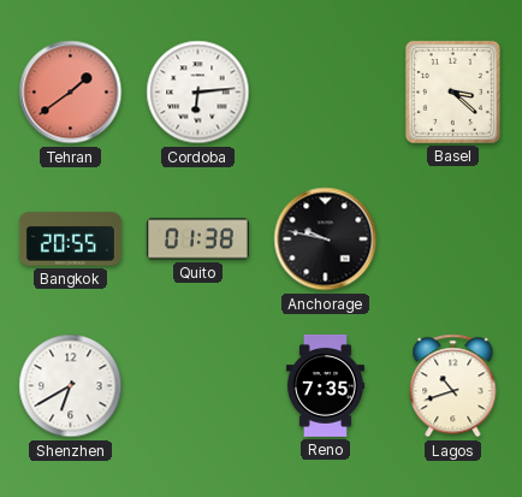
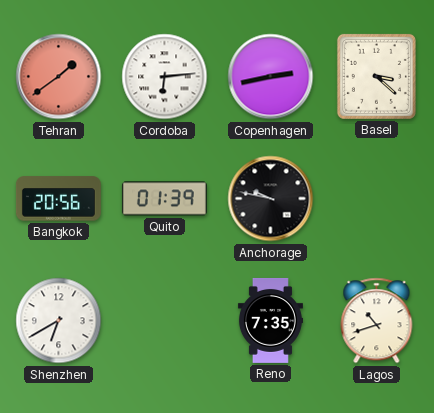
Copenhagen: none -> 2:43 (271, 77)
Bangkok: 20:55 -> 20:56 (58, 199)
Quito: 01:38 -> 01:39 (164, 199)
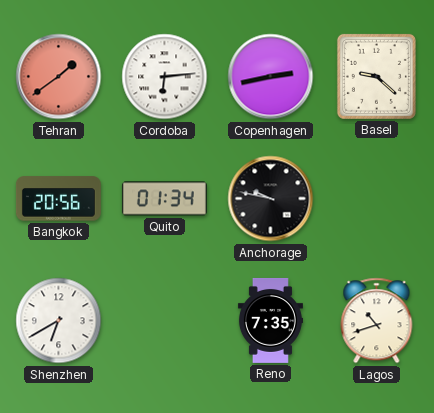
Basel: 3:22 -> 9:22 (376, 76)
Quito: 01:39 -> 01:34 (164, 199)
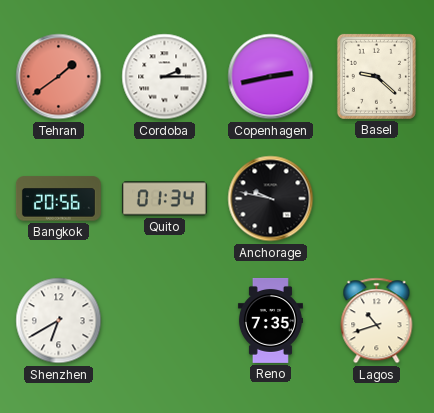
Cordoba: 6:14 -> 2:15 (165, 77)
